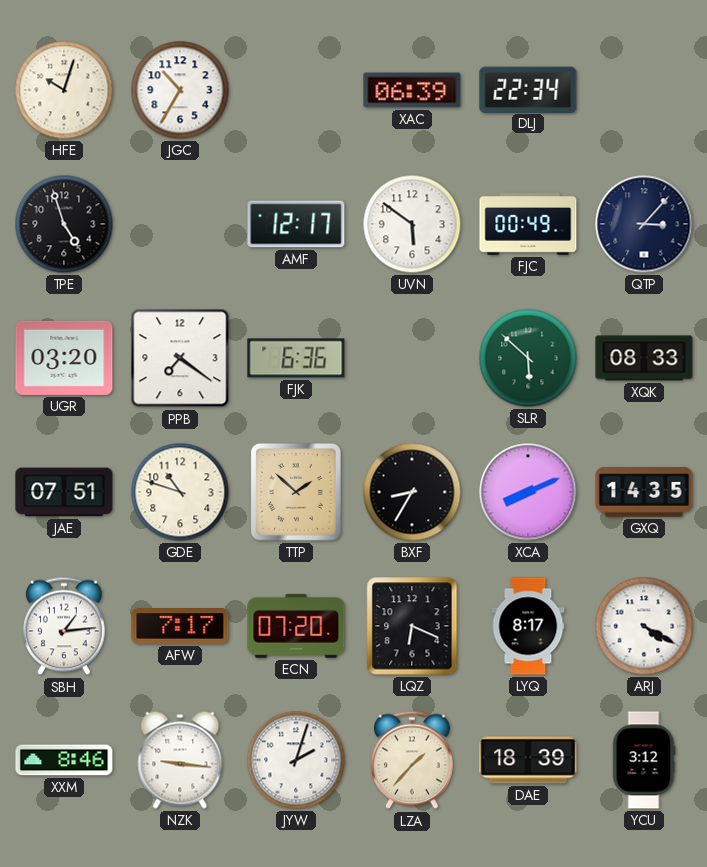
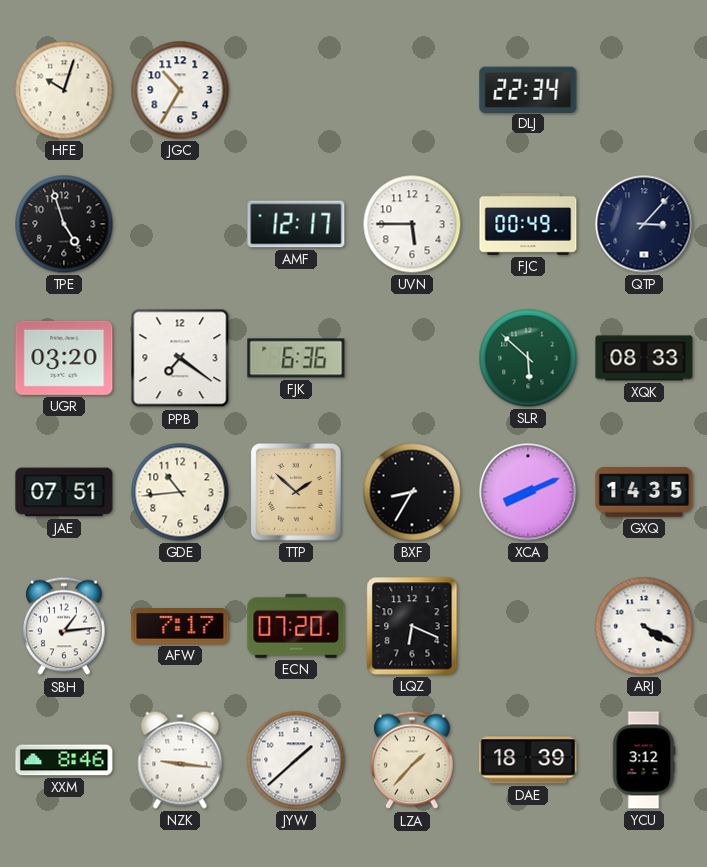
XAC: 06:39 -> none (412, 90)
UVN: 5:51 -> 5:45 (412, 224)
GDE: 10:48 -> 10:44 (180, 492)
LYQ: 8:17 -> none (528, 626)
JYW: 2:03 -> 1:38 (296, 760)
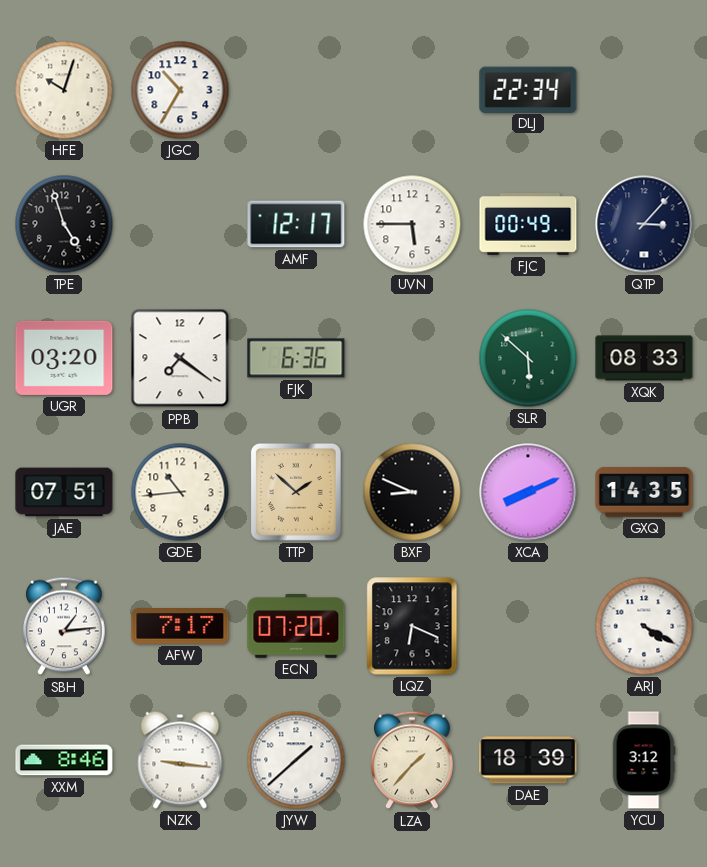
BXF: 8:35 -> 8:49 (412, 492)
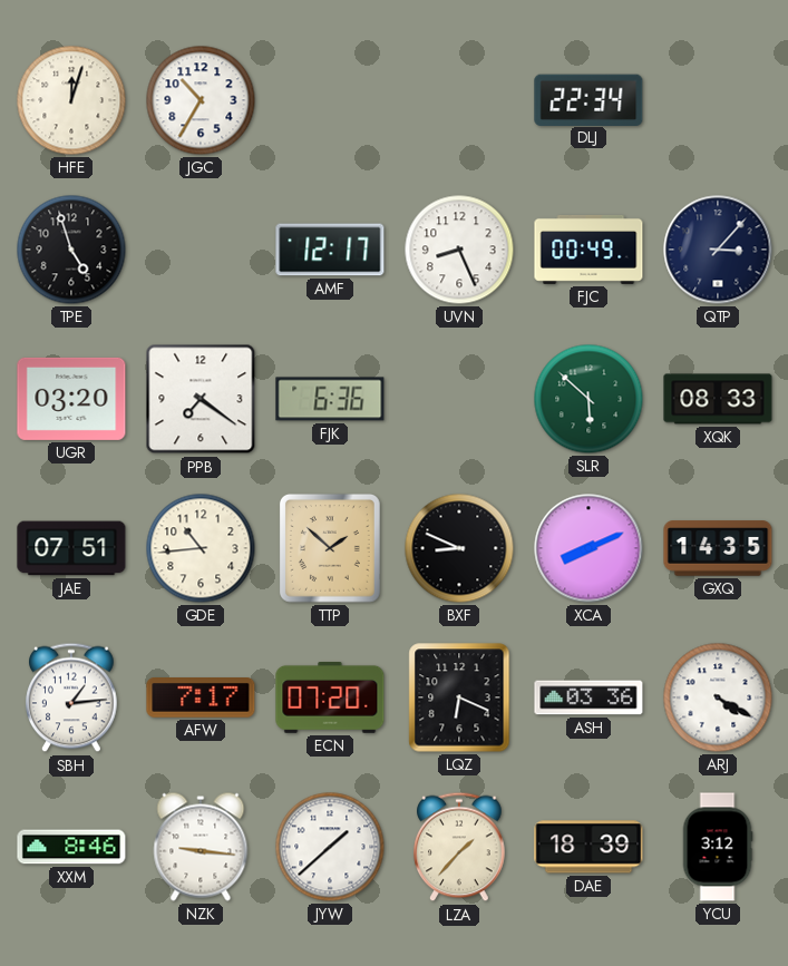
HFE: 10:03 -> 12:03 (71, 100)
UVN: 5:45 -> 8:26 (459, 250)
ASH: none -> 03:36 (588, 697)
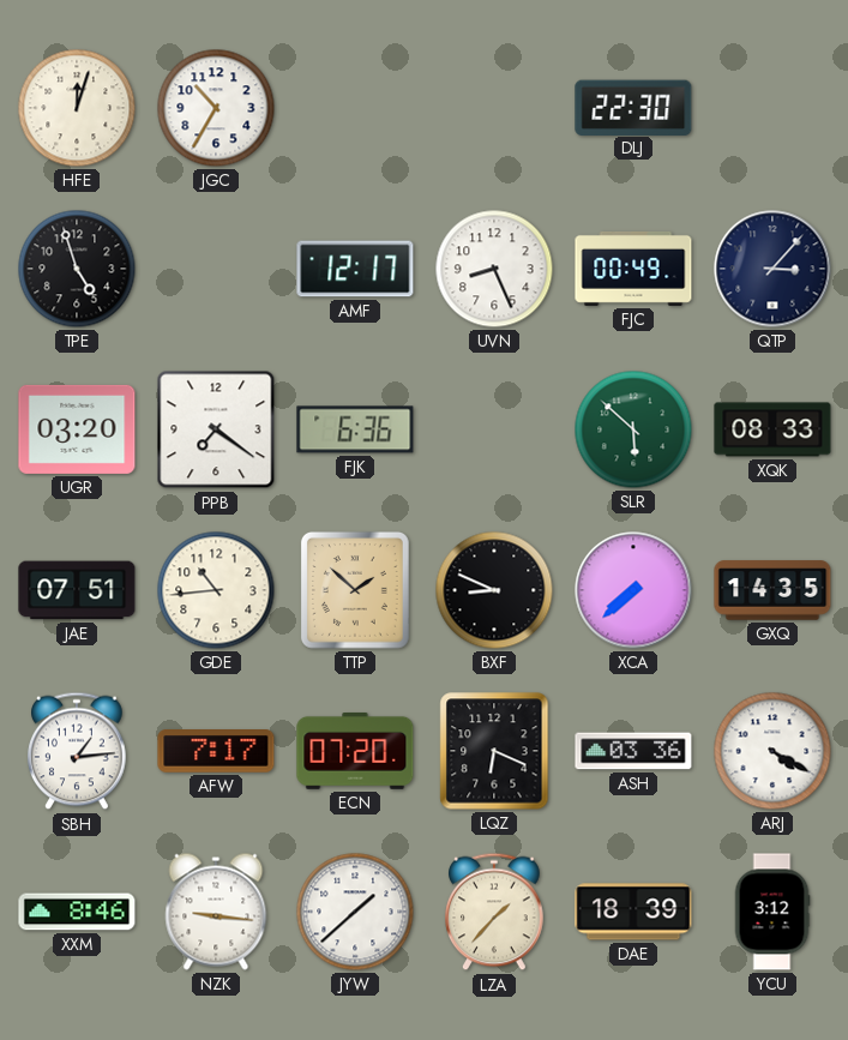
DLJ: 22:34 -> 22:30 (633, 107)
XCA: 8:11 -> 7:38 (633, 590)
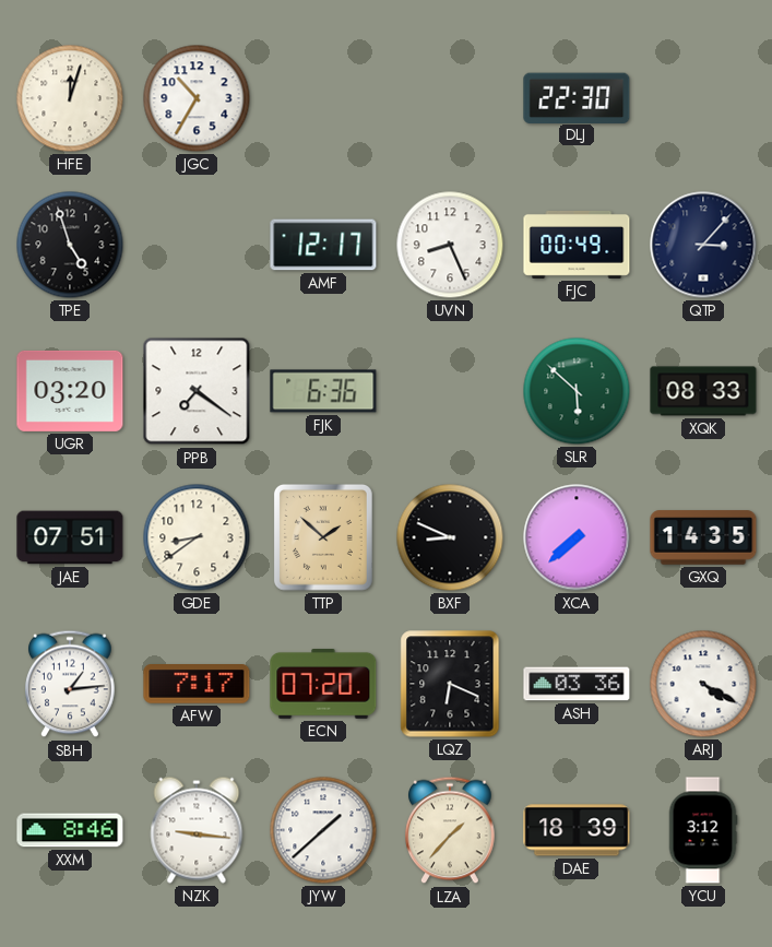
GDE: 10:44 -> 8:39 (197, 537)
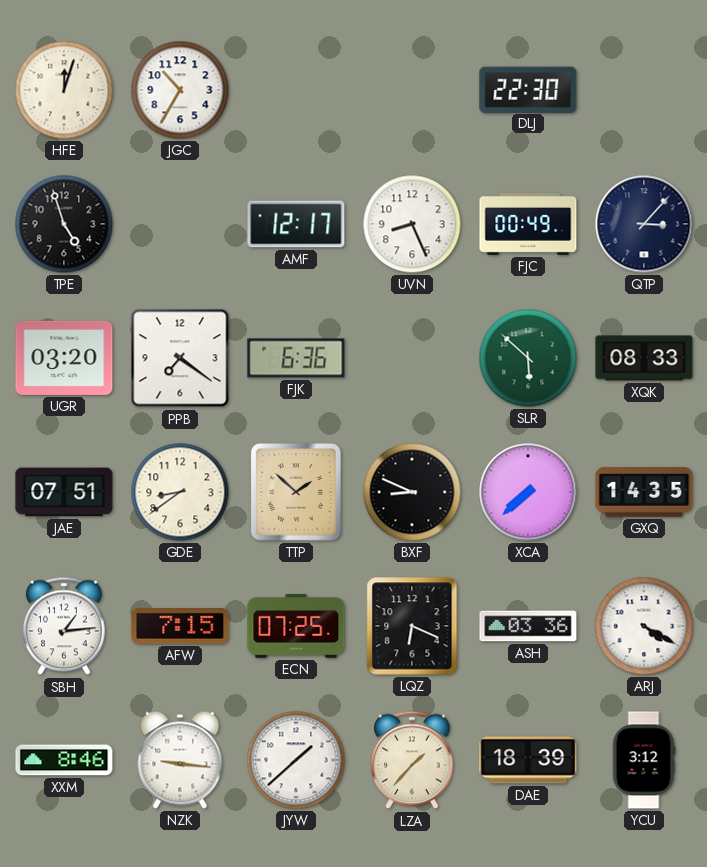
AFW: 7:17 -> 7:15 (180, 626)
ECN: 07:20 -> 07:25 (296, 626)
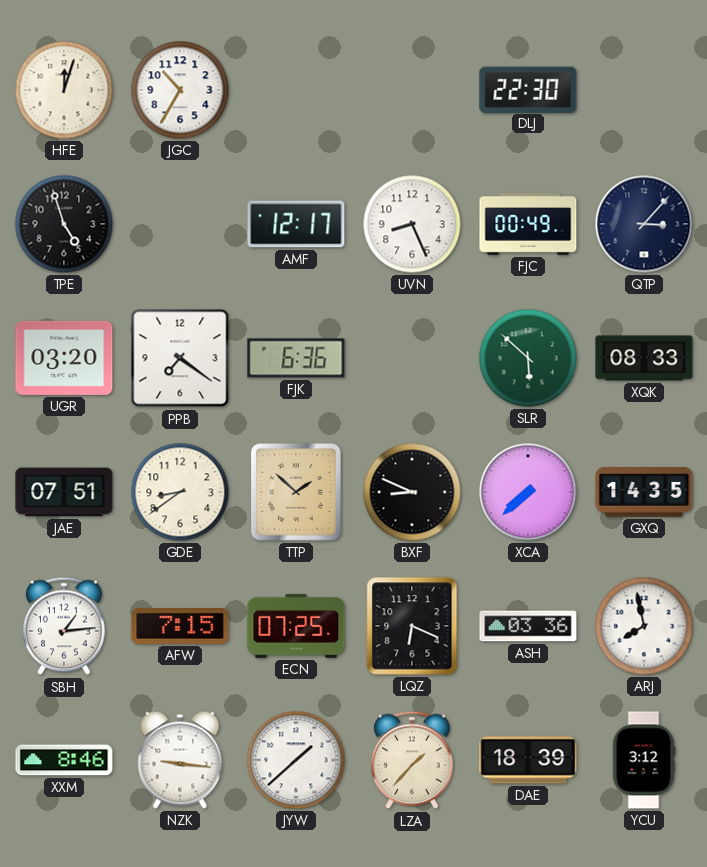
ARJ: 4:20 -> 7:58 (644, 626)
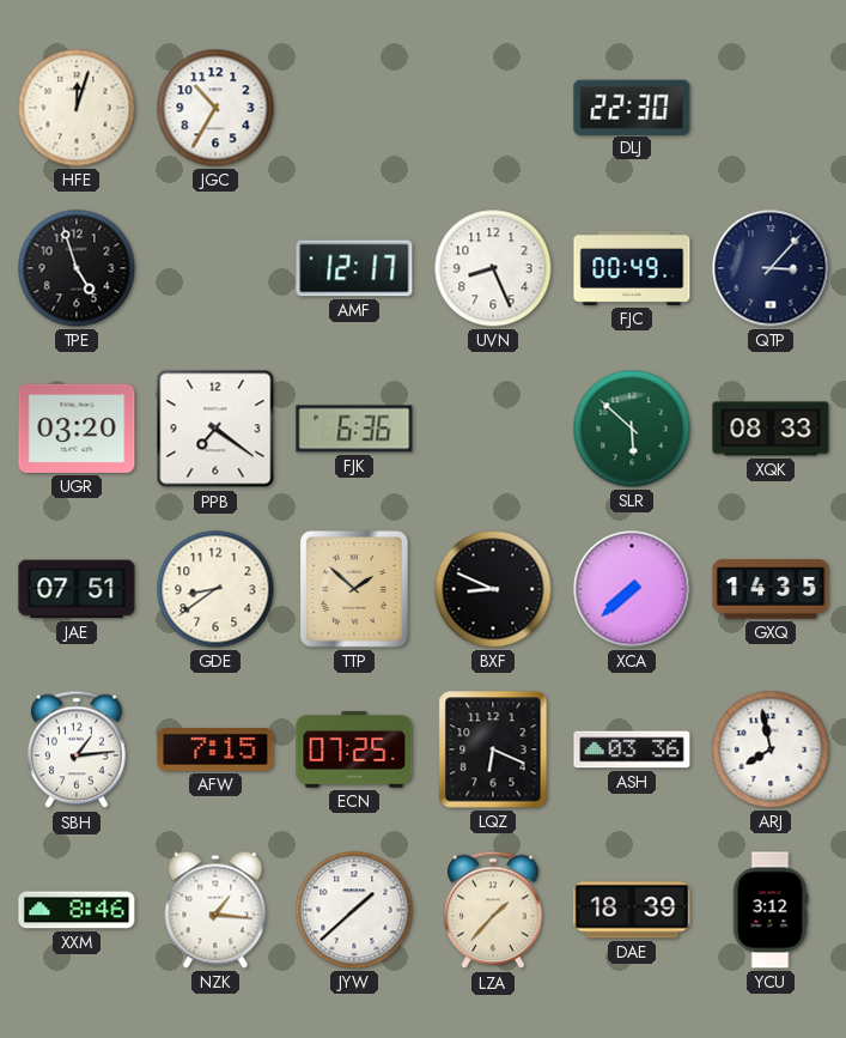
NZK: 9:16 -> 1:16 (215, 910)
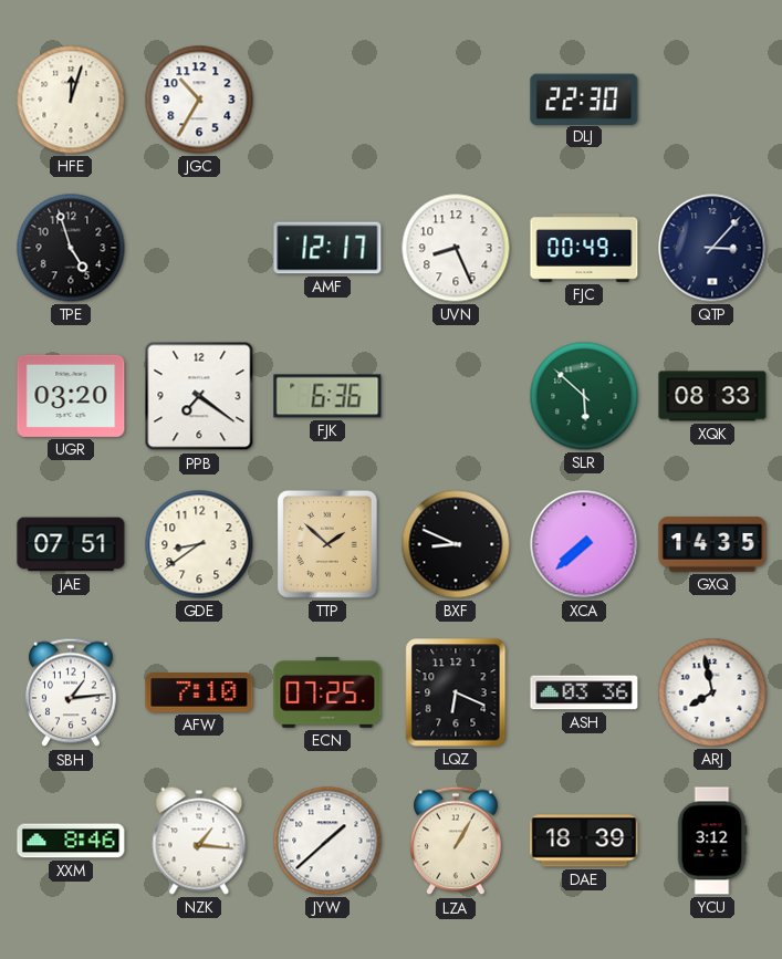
AFW: 7:15 -> 7:10 (199, 692)
LZA: 1:37 -> 1:05 (456, 841)
